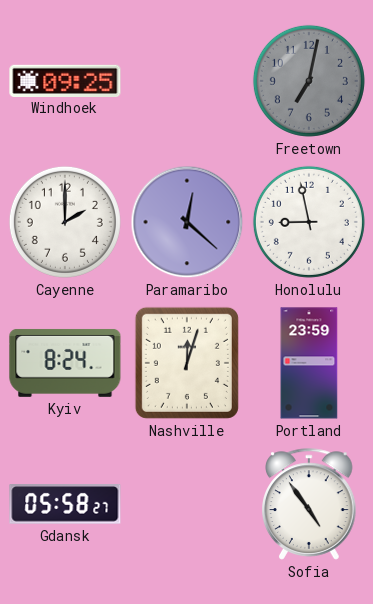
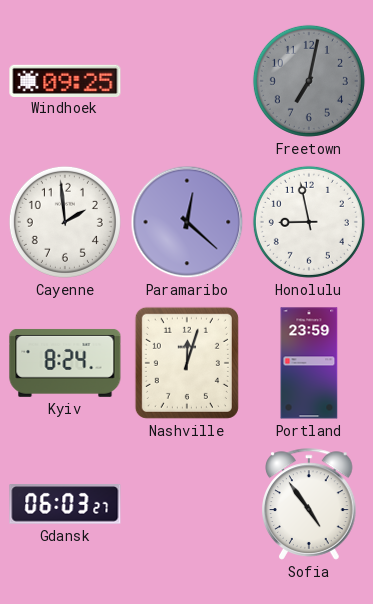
Cayenne: 2:00 -> 1:59 (65, 222)
Gdansk: 05:58 -> 06:03 (65, 504)
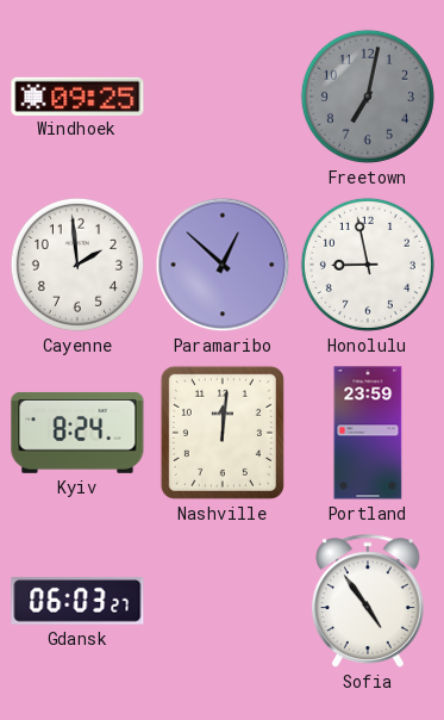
Paramaribo: 12:22 -> 12:52 (223, 265)
Nashville: 12:03 -> 12:01 (223, 433)
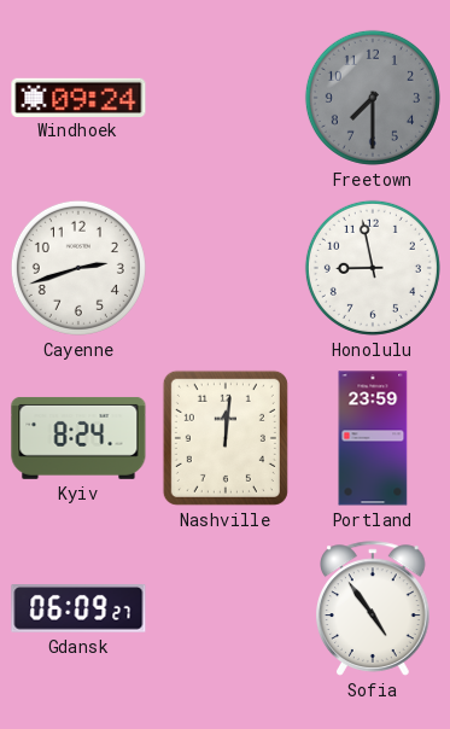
Windhoek: 09:25 -> 09:24 (78, 97)
Freetown: 7:02 -> 7:30 (373, 98)
Cayenne: 1:59 -> 2:42 (78, 268)
Paramaribo: 12:52 -> none (223, 265)
Gdansk: 06:03 -> 06:09 (78, 608)
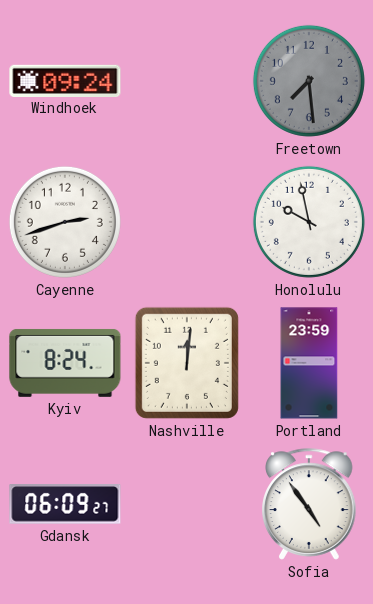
Freetown: 7:30 -> 7:29 (309, 81)
Honolulu: 8:58 -> 9:58 (309, 222)
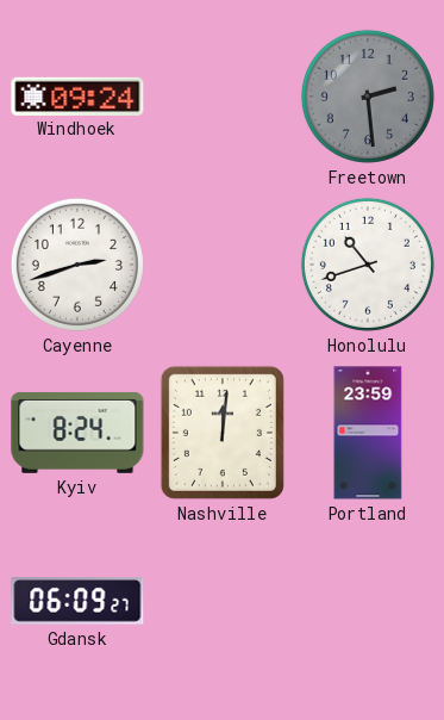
Freetown: 7:29 -> 2:29 (368, 97)
Honolulu: 9:58 -> 10:42 (368, 265)
Sofia: 4:54 -> none (309, 504)
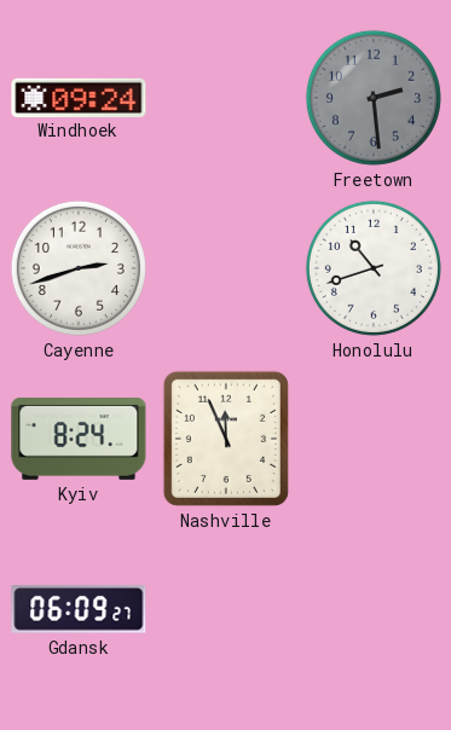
Nashville: 12:01 -> 11:56 (226, 439)
Portland: 23:59 -> none (368, 433)
